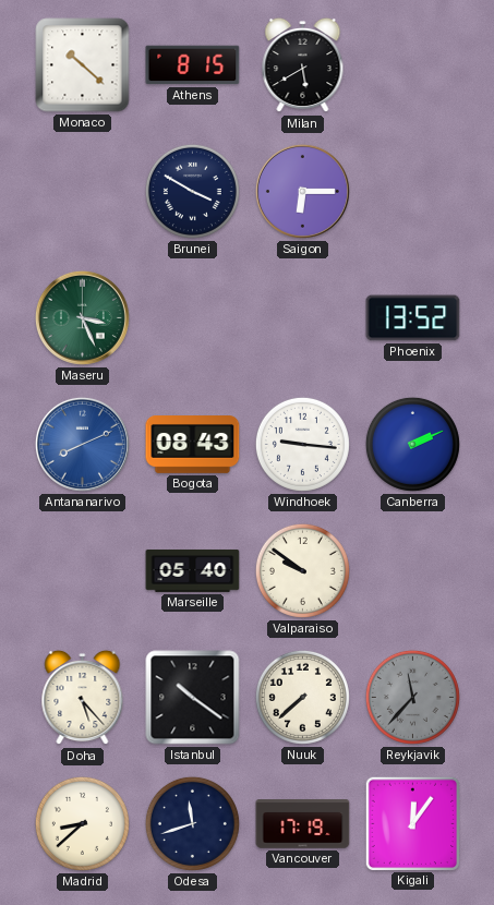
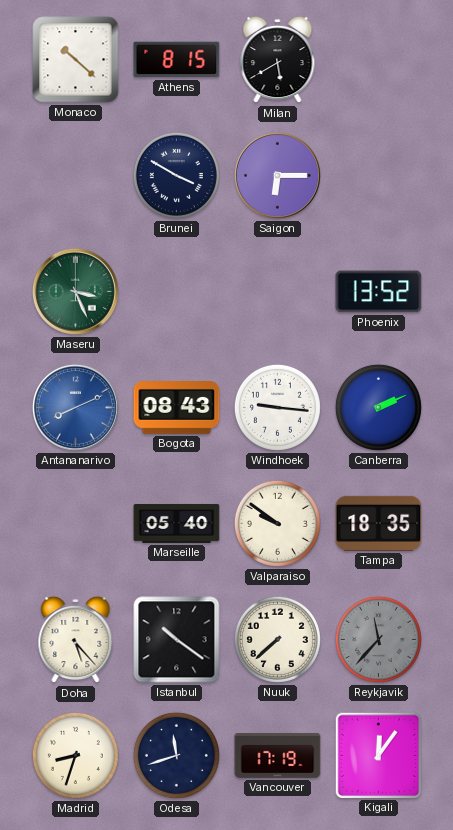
Tampa: none -> 18:35 (379, 523)
Madrid: 8:38 -> 8:33 (75, 755)
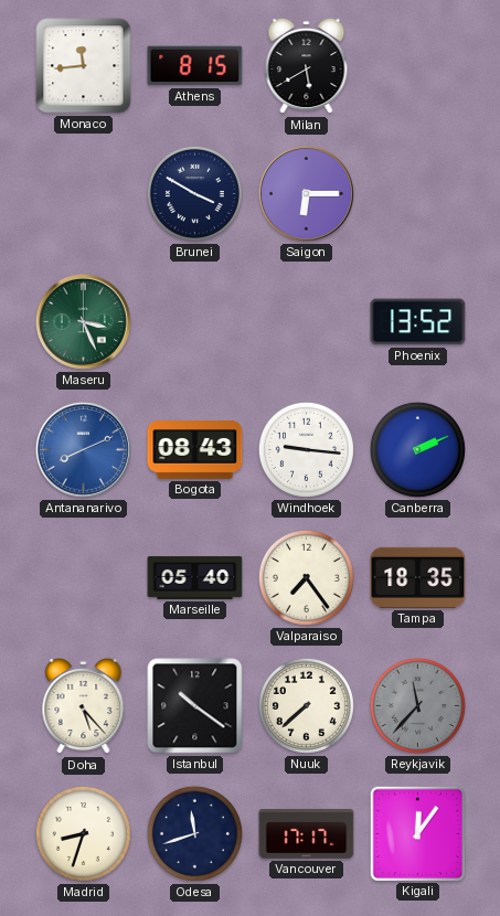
Monaco: 10:22 -> 11:44 (84, 66)
Valparaiso: 9:51 -> 7:24 (306, 577)
Vancouver: 17:19 -> 17:17 (307, 834)
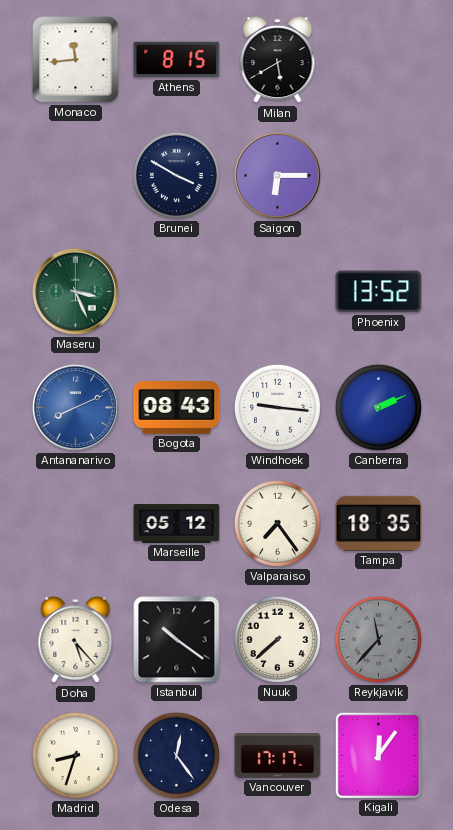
Marseille: 05:40 -> 05:12 (177, 523)
Odesa: 11:42 -> 12:24 (176, 755)
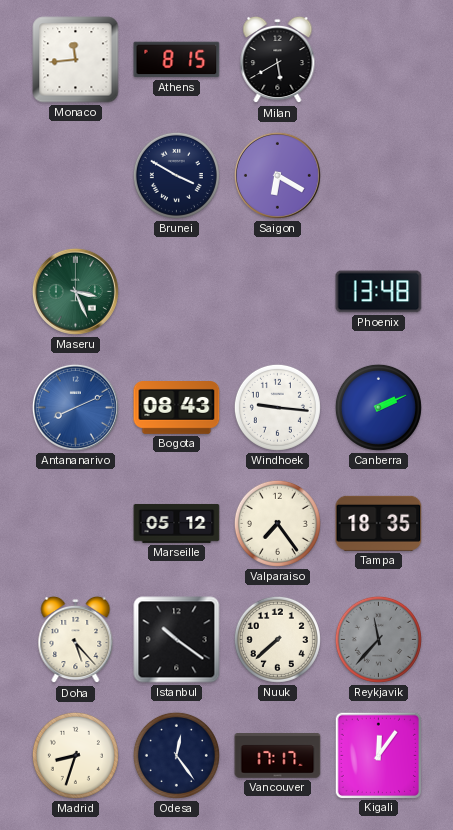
Saigon: 6:15 -> 6:20 (277, 175)
Phoenix: 13:52 -> 13:48 (379, 292)
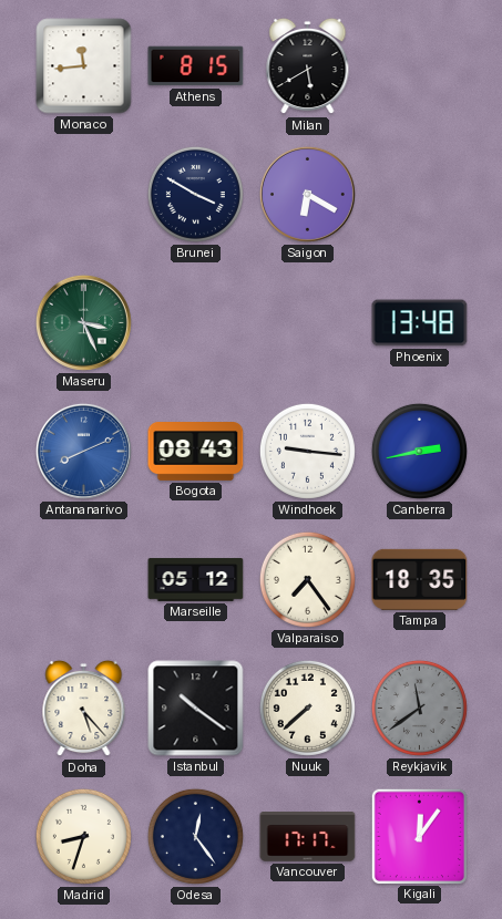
Canberra: 2:11 -> 2:43 (419, 451)
Reykjavik: 11:37 -> 11:39 (419, 708)
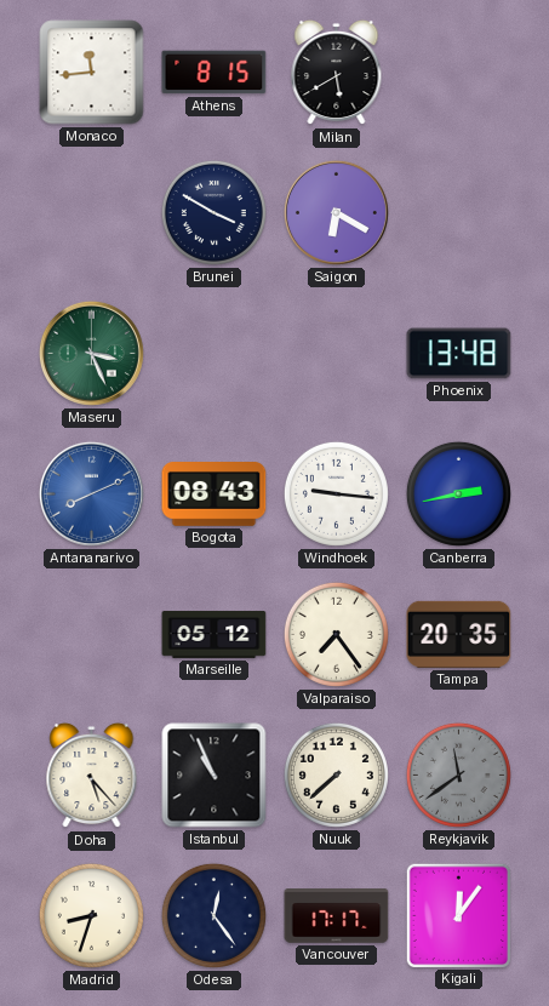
Tampa: 18:35 -> 20:35 (459, 634)
Istanbul: 10:21 -> 10:56 (215, 776)
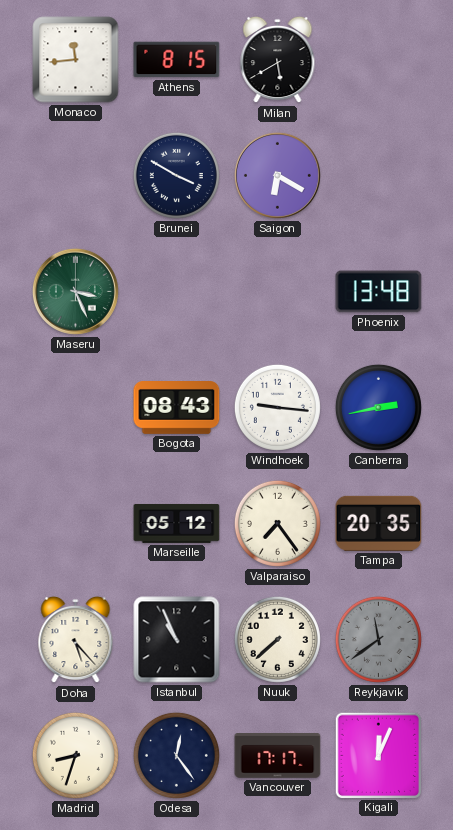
Antananarivo: 8:11 -> none (91, 493)
Kigali: 12:06 -> 12:04 (378, 755)
